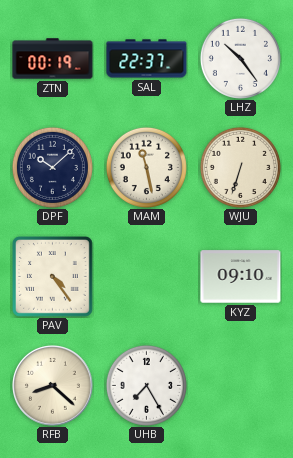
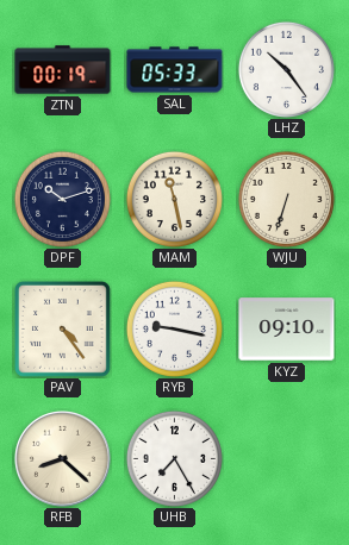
SAL: 22:37 -> 05:33 (175, 70)
DPF: 10:08 -> 10:12 (62, 199)
RYB: none -> 9:17 (174, 328)
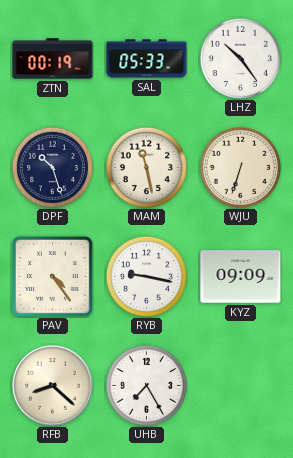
DPF: 10:12 -> 10:27 (52, 167)
KYZ: 09:10 -> 09:09 (241, 277)
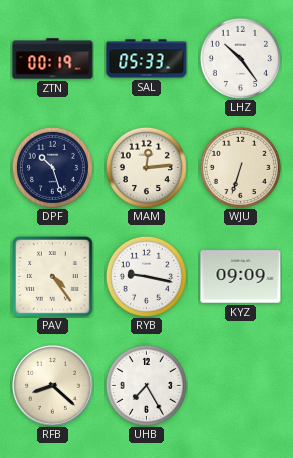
MAM: 11:28 -> 12:14 (146, 167)
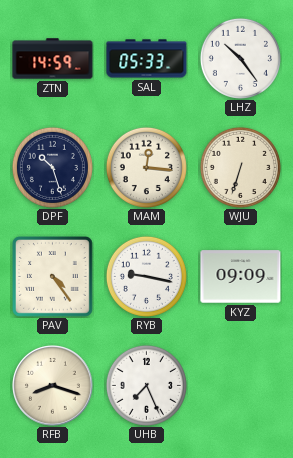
ZTN: 00:19 -> 14:59 (53, 59)
MAM: 12:14 -> 12:16 (146, 167)
RFB: 8:22 -> 8:18 (53, 386)
UHB: 7:25 -> 7:26 (146, 385)
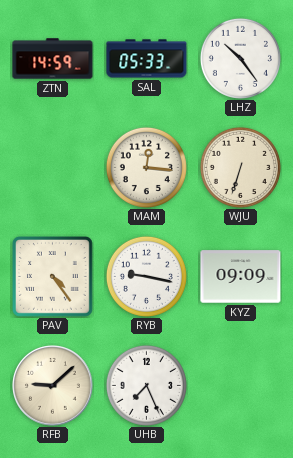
DPF: 10:27 -> none (52, 167)
RFB: 8:18 -> 9:08 (53, 386)
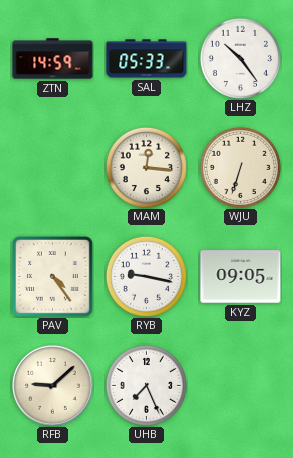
KYZ: 09:09 -> 09:05 (241, 277)
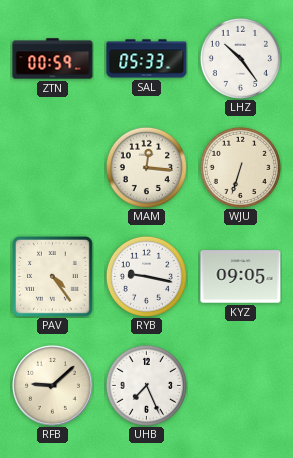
ZTN: 14:59 -> 00:59 (53, 59)
